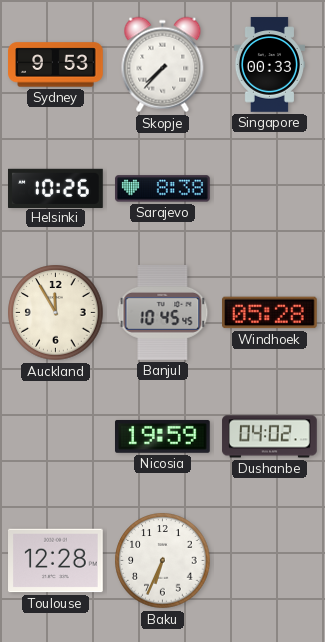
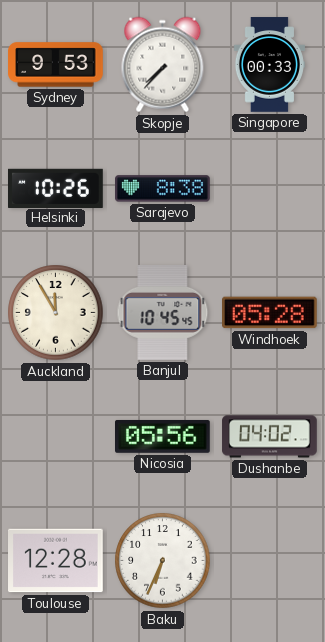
Nicosia: 19:59 -> 05:56 (163, 437)
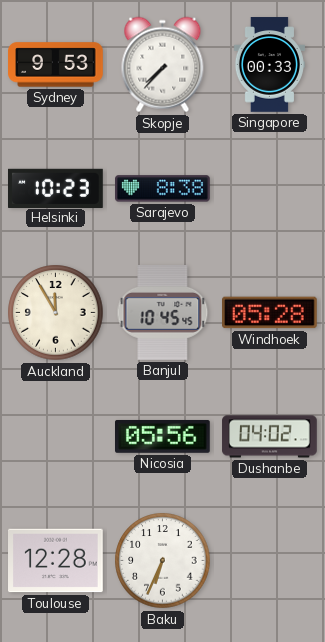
Helsinki: 10:26 -> 10:23 (56, 188)
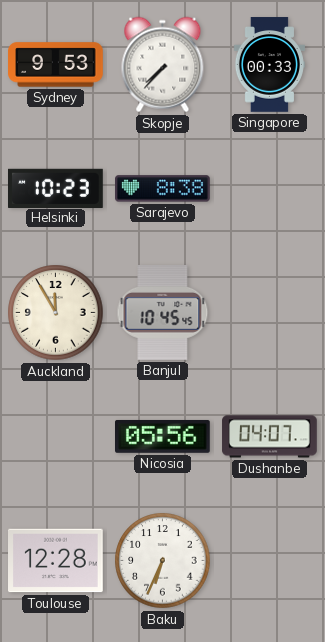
Windhoek: 05:28 -> none (270, 313)
Dushanbe: 04:02 -> 04:07 (270, 437)
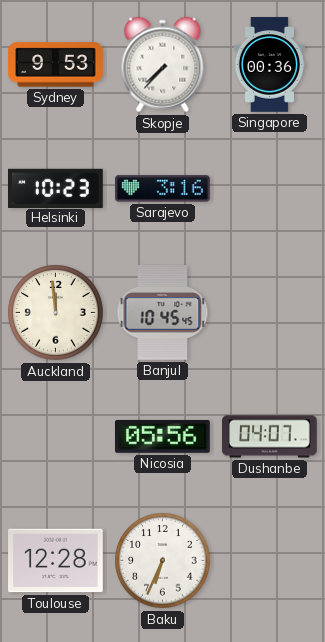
Singapore: 00:33 -> 00:36 (269, 65)
Sarajevo: 8:38 -> 3:16 (163, 189)
Auckland: 11:55 -> 11:59 (56, 313)
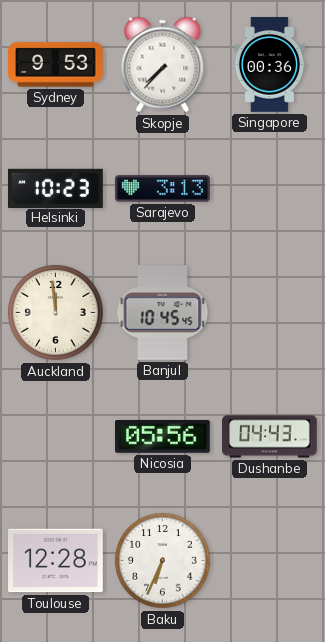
Sarajevo: 3:16 -> 3:13 (163, 189)
Dushanbe: 04:07 -> 04:43 (270, 437)
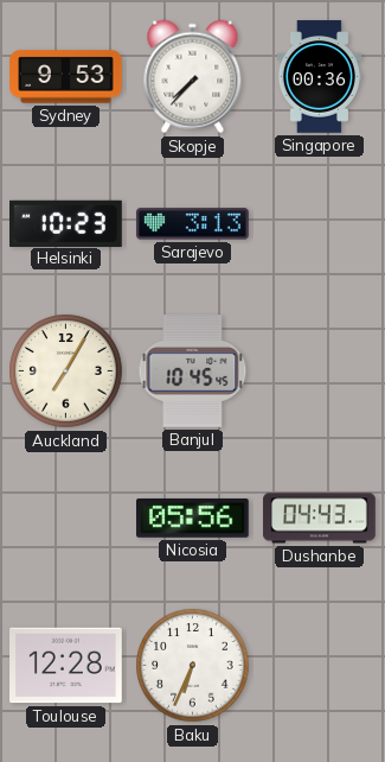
Auckland: 11:59 -> 7:05 (66, 372)
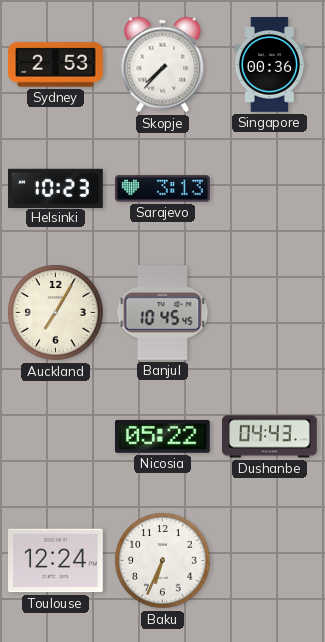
Sydney: 9:53 -> 2:53 (56, 65)
Nicosia: 05:56 -> 05:22 (163, 437)
Toulouse: 12:28 -> 12:24 (56, 561)
